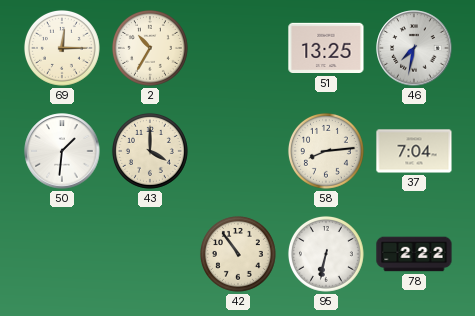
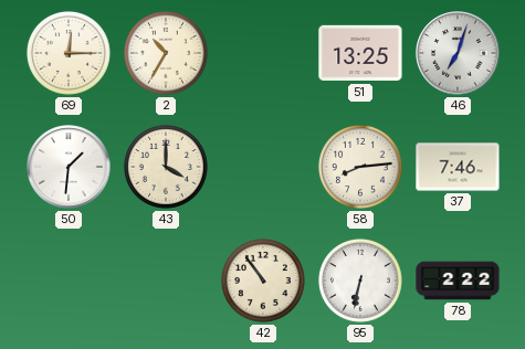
46: 7:32 -> 7:03 (458, 53)
37: 7:04 -> 7:46 (458, 167)
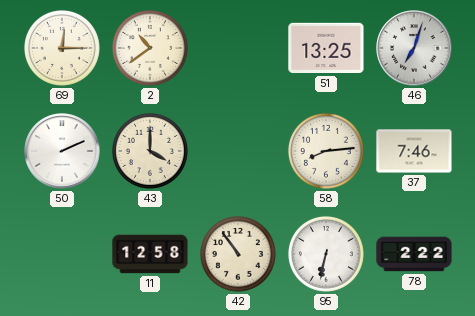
2: 10:35 -> 10:39 (150, 48)
50: 1:31 -> 2:11 (62, 151)
11: none -> 12:58 (150, 254)
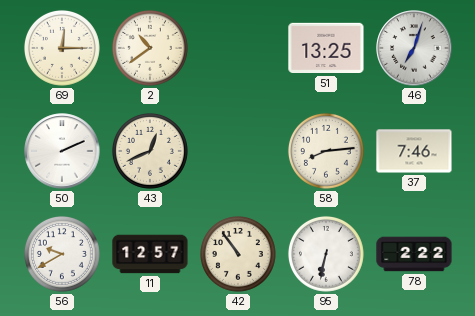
43: 4:00 -> 12:41 (150, 151)
56: none -> 9:40 (62, 254)
11: 12:58 -> 12:57 (150, 254)
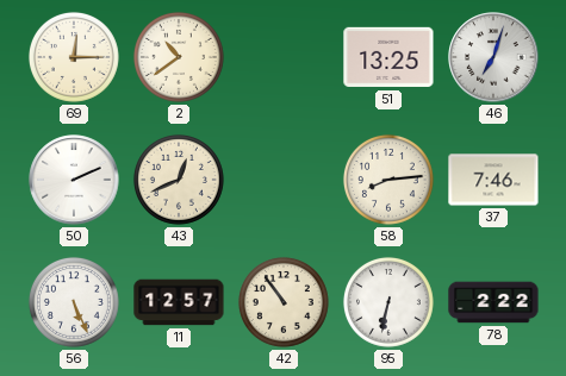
56: 9:40 -> 5:26 (74, 302)
